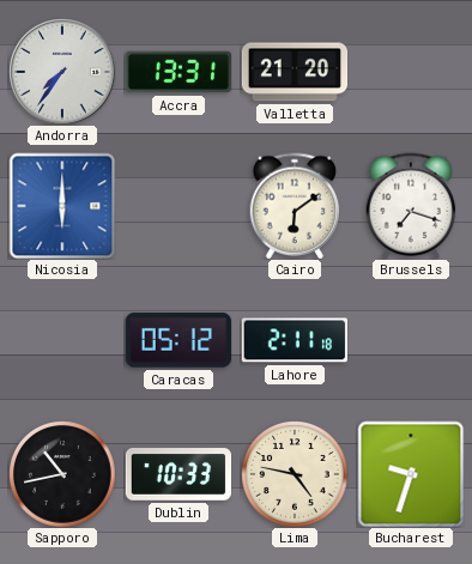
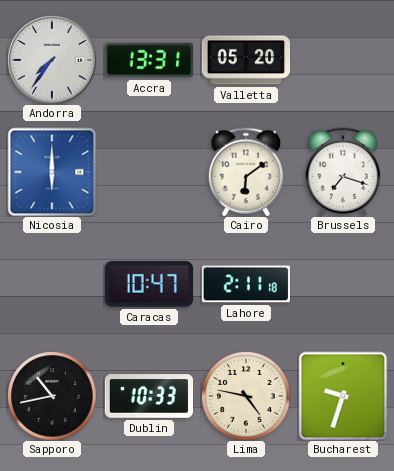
Valletta: 21:20 -> 05:20 (246, 60)
Caracas: 05:12 -> 10:47 (148, 284)
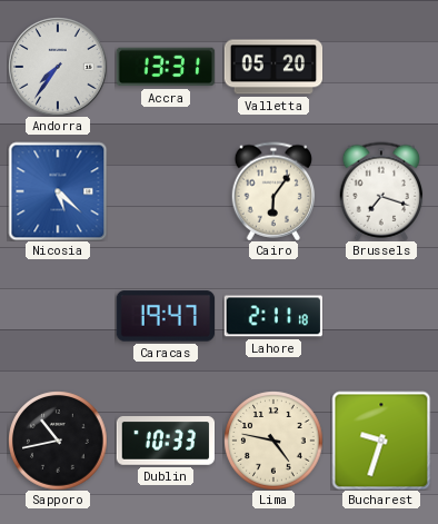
Nicosia: 6:00 -> 5:22 (58, 191)
Cairo: 6:09 -> 6:06 (273, 191)
Caracas: 10:47 -> 19:47 (165, 316)
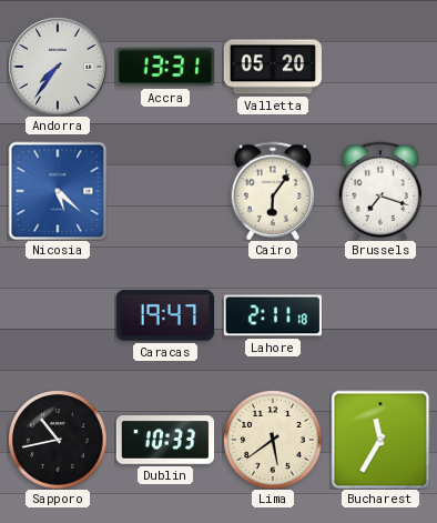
Lima: 4:47 -> 5:39 (273, 440)
Bucharest: 9:33 -> 11:35 (380, 440)
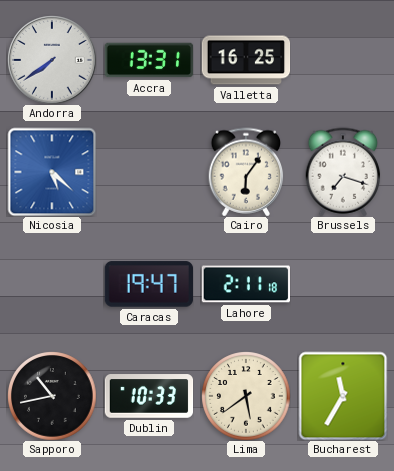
Andorra: 7:36 -> 7:39 (52, 60)
Valletta: 05:20 -> 16:25 (246, 60)
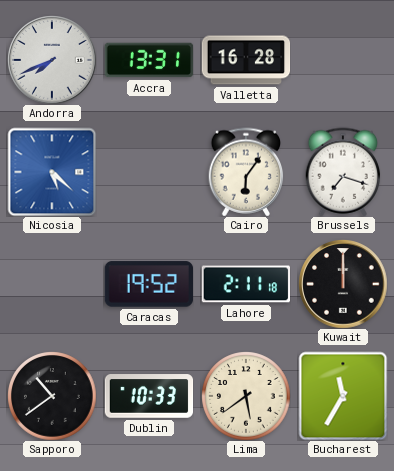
Andorra: 7:39 -> 7:41 (52, 60)
Valletta: 16:25 -> 16:28 (246, 60)
Caracas: 19:47 -> 19:52 (148, 284)
Kuwait: none -> 12:00 (343, 284)
Sapporo: 10:43 -> 10:39 (52, 396)
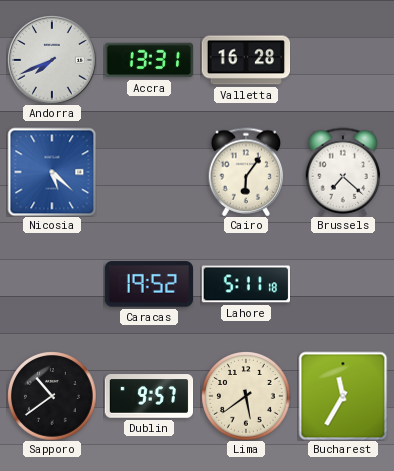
Brussels: 7:18 -> 7:22 (343, 172)
Lahore: 2:11 -> 5:11 (245, 284)
Kuwait: 12:00 -> none (343, 284)
Dublin: 10:33 -> 9:57 (149, 396)
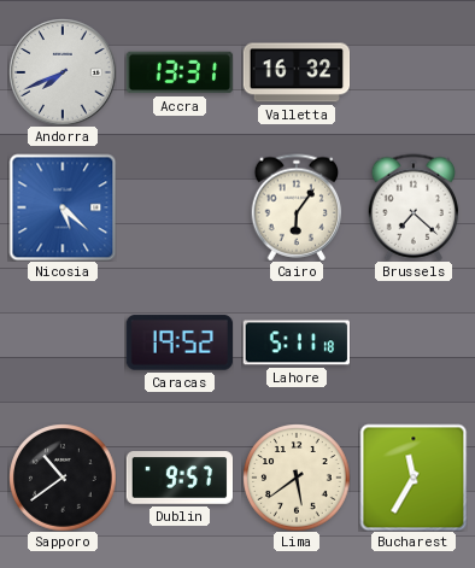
Valletta: 16:28 -> 16:32 (297, 72)
